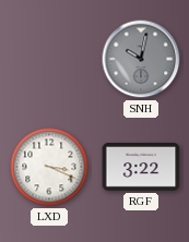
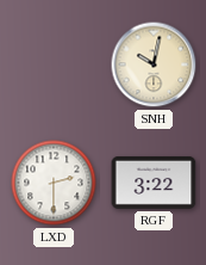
SNH dial: grey -> cream (154, 64)
LXD: 3:19 -> 2:30 (54, 183)
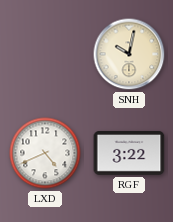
LXD: 2:30 -> 4:41 (45, 153)
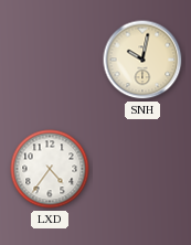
LXD: 4:41 -> 4:36 (50, 169)
RGF: 3:22 -> none (129, 153)
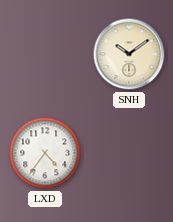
SNH: 10:02 -> 10:09 (129, 54)
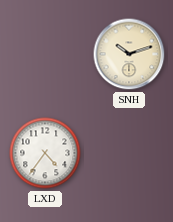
SNH: 10:09 -> 10:12 (129, 54)
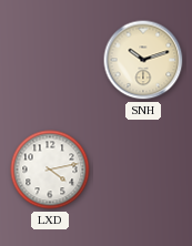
LXD: 4:36 -> 4:13 (50, 170)
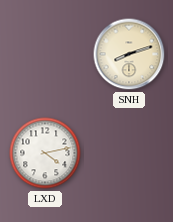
SNH: 10:12 -> 8:12 (129, 54)
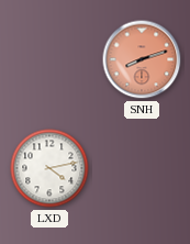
SNH dial: cream -> salmon (142, 59)
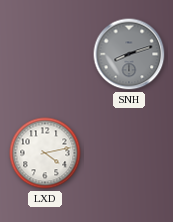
SNH dial: salmon -> grey (129, 54)
